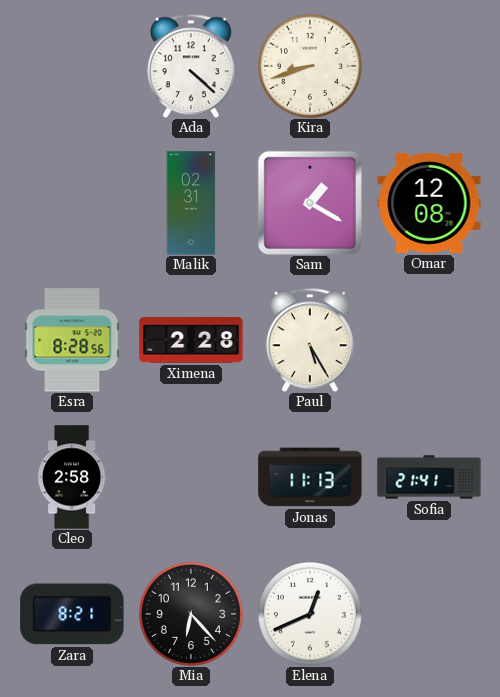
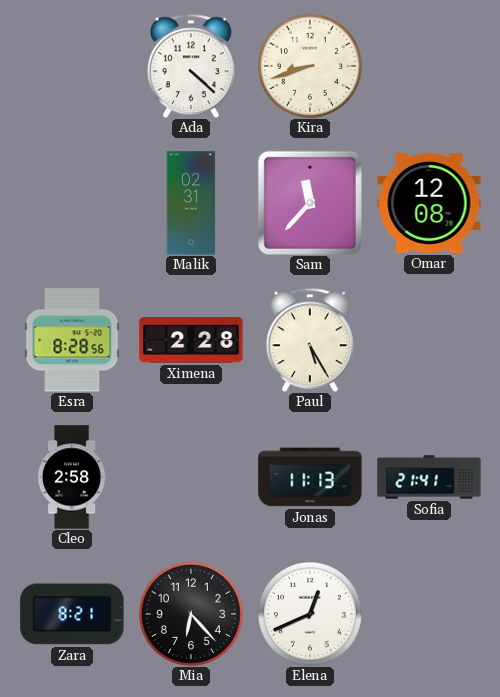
Sam: 1:20 -> 11:37 (310, 203)
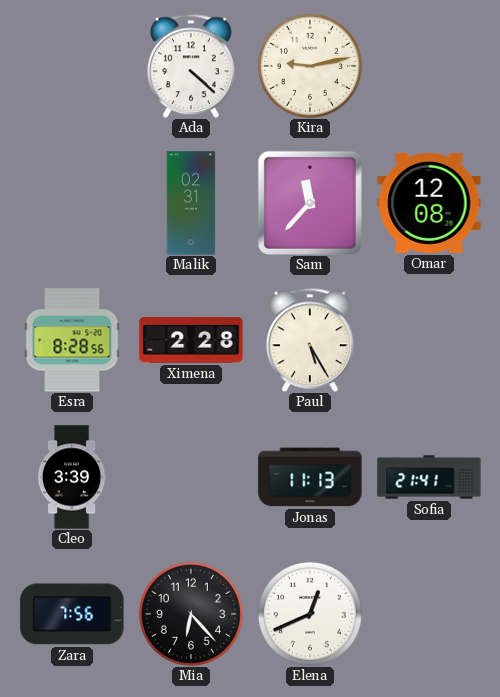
Kira: 8:42 -> 9:13 (310, 66)
Cleo: 2:58 -> 3:39 (72, 477)
Zara: 8:21 -> 7:56 (72, 614)
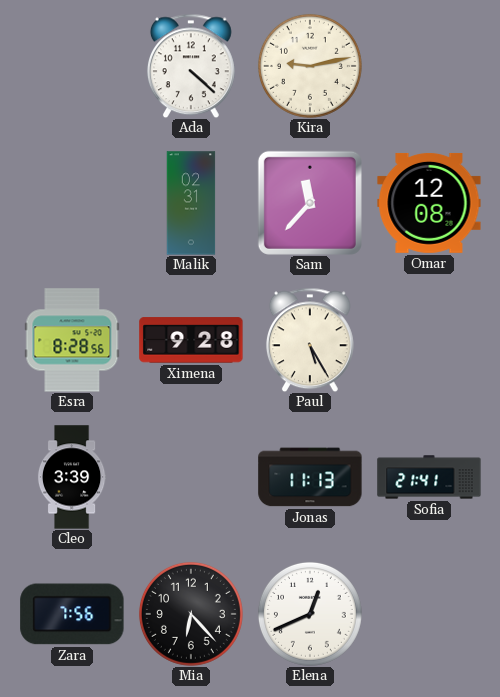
Ximena: 2:28 -> 9:28 (191, 340)
